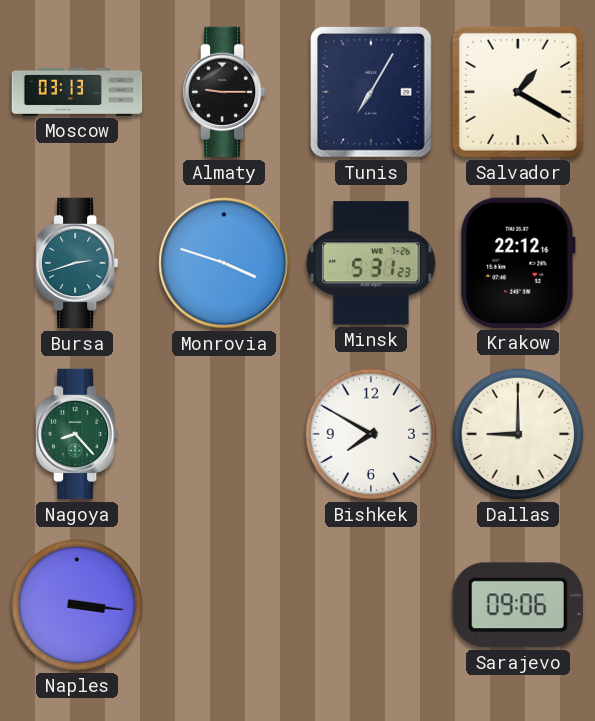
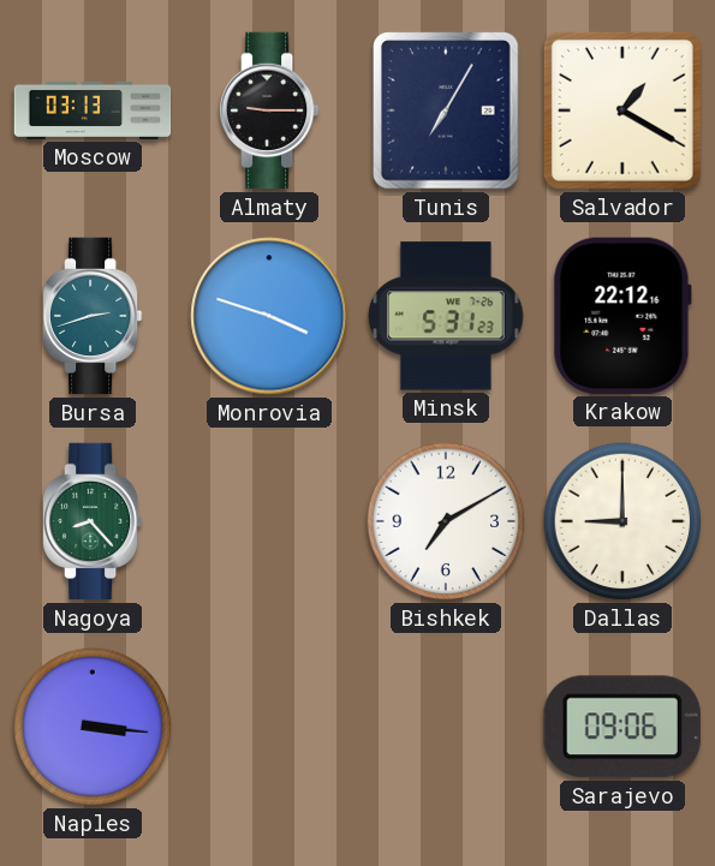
Bishkek: 7:50 -> 7:10 (446, 521)
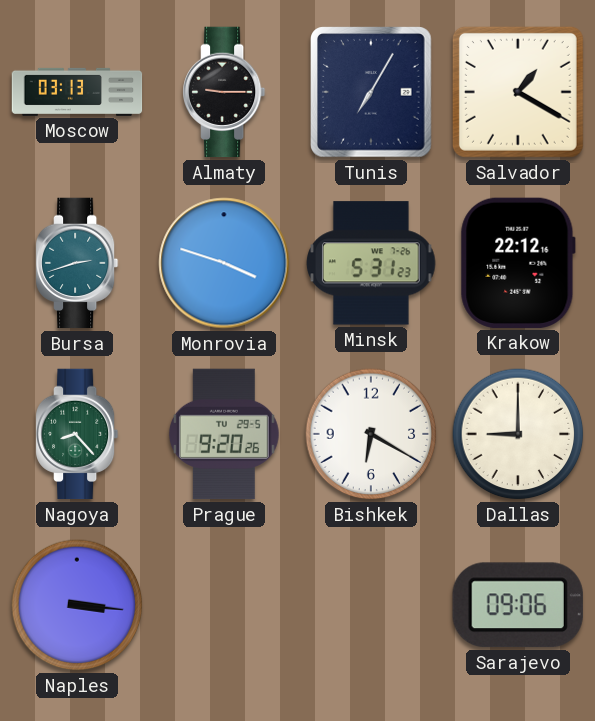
Prague: none -> 9:20 (224, 434)
Bishkek: 7:10 -> 6:20 (371, 434)
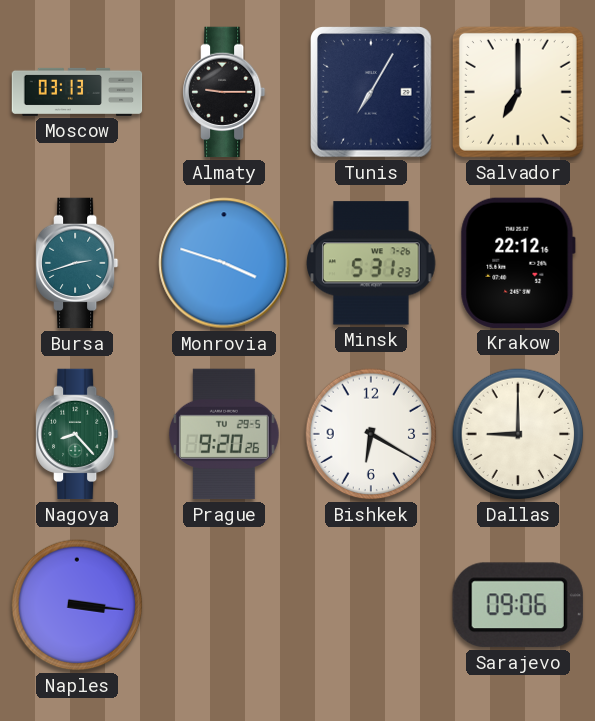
Salvador: 1:20 -> 7:00 (518, 92)
